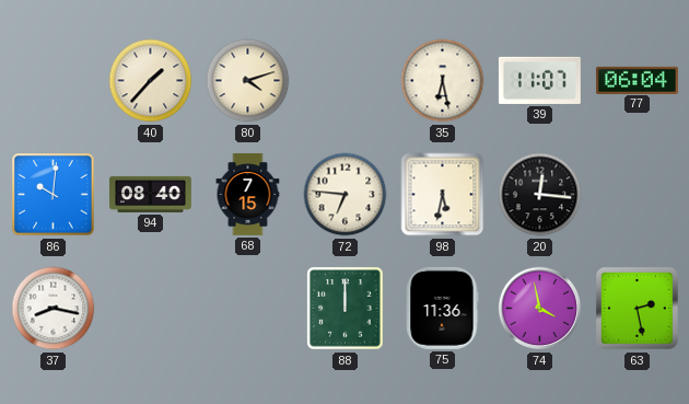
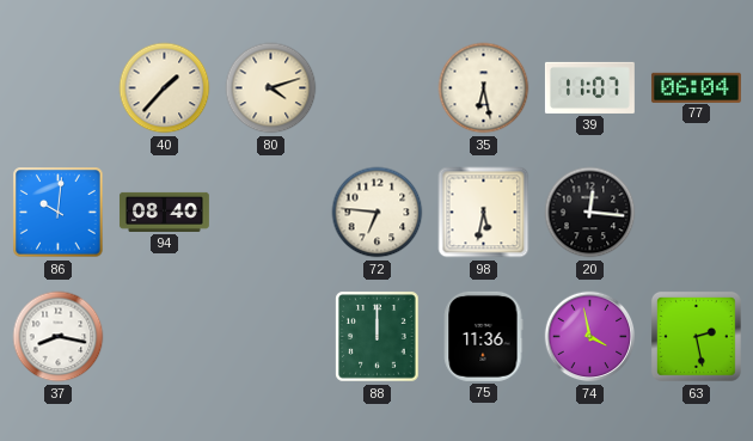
68: 7:15 -> none (248, 195)
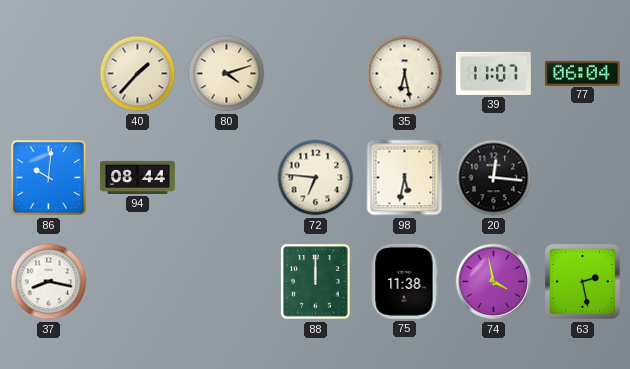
94: 08:40 -> 08:44 (138, 177)
75: 11:36 -> 11:38 (405, 281)
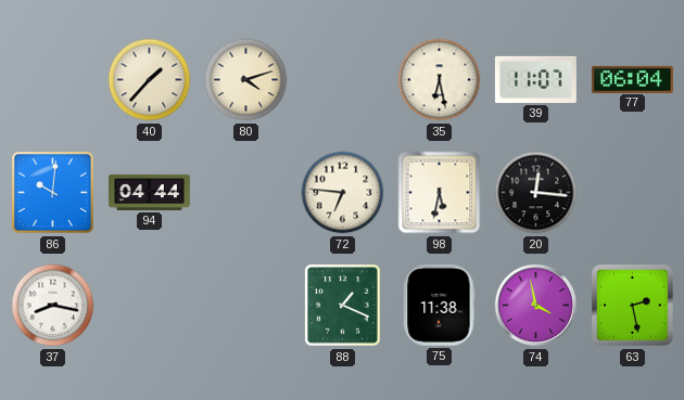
94: 08:44 -> 04:44 (150, 192)
88: 12:00 -> 1:19 (343, 306)
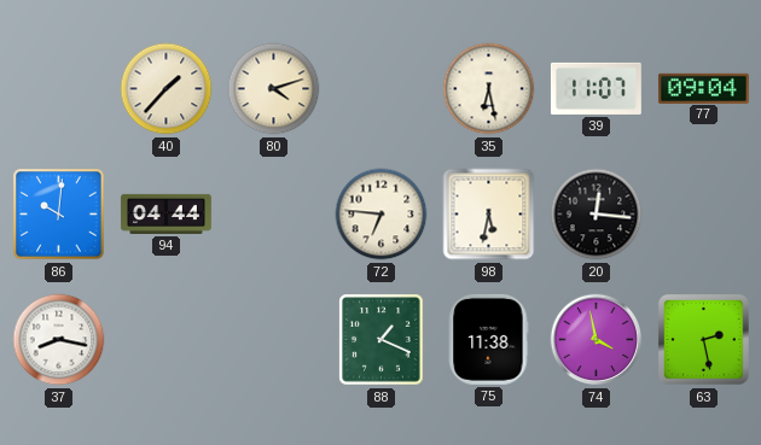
77: 06:04 -> 09:04 (703, 88)
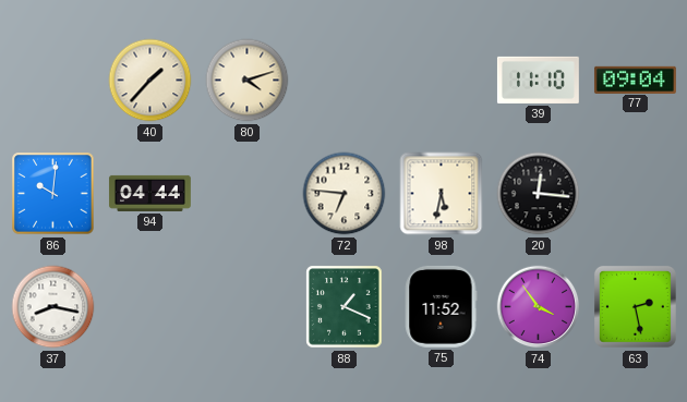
35: 6:28 -> none (489, 89)
39: 11:07 -> 11:10 (538, 80)
75: 11:38 -> 11:52 (442, 306)
74: 3:58 -> 3:54 (539, 307)
